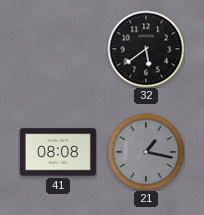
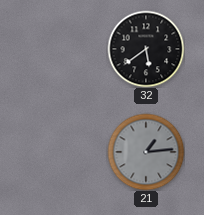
41: 08:08 -> none (58, 152)
21: 1:17 -> 1:14 (146, 152)
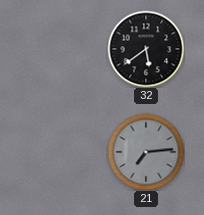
21: 1:14 -> 7:14 (146, 152)
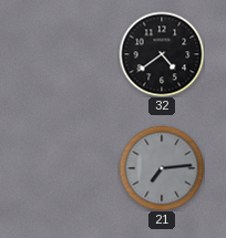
32: 5:39 -> 4:39 (162, 54)
